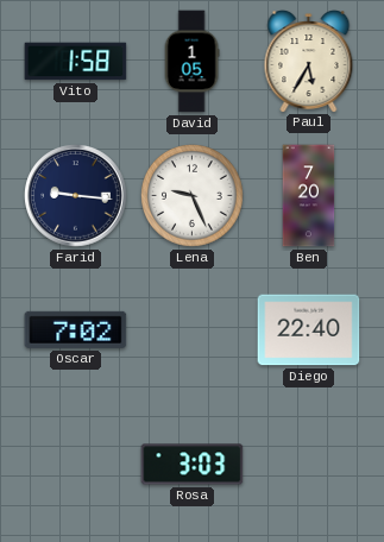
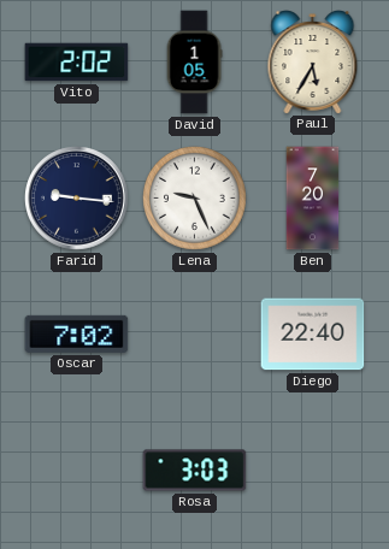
Vito: 1:58 -> 2:02 (77, 63)
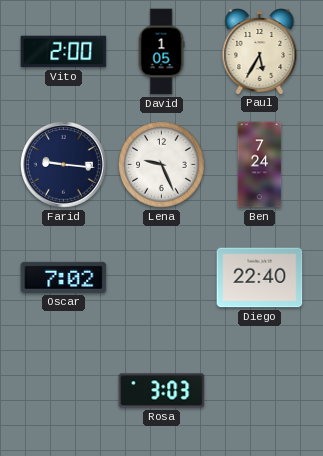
Vito: 2:02 -> 2:00 (64, 52)
Ben: 7:20 -> 7:24 (260, 165)
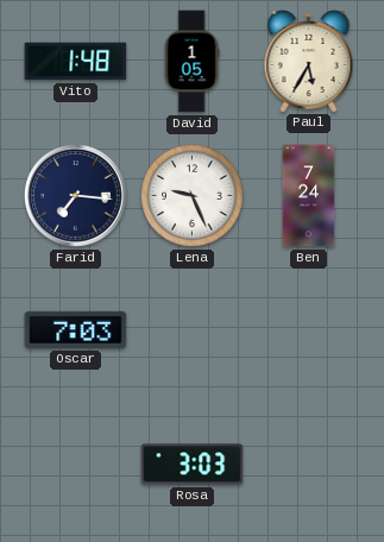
Vito: 2:00 -> 1:48 (76, 62)
Farid: 9:16 -> 7:16 (76, 196)
Oscar: 7:02 -> 7:03 (76, 329)
Diego: 22:40 -> none (260, 278)
